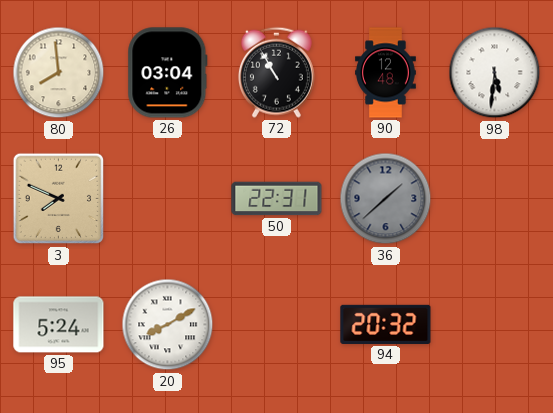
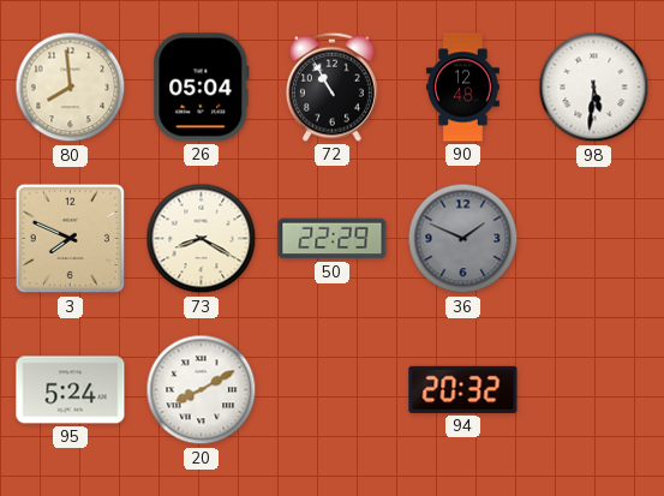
26: 03:04 -> 05:04 (202, 88)
73: none -> 8:20 (202, 239)
50: 22:31 -> 22:29 (333, 239)
36: 1:38 -> 1:49 (463, 239)
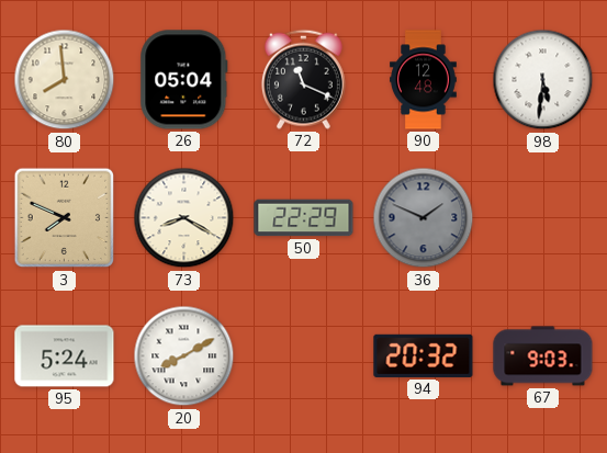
72: 10:55 -> 11:19 (303, 79)
67: none -> 9:03 (543, 356)
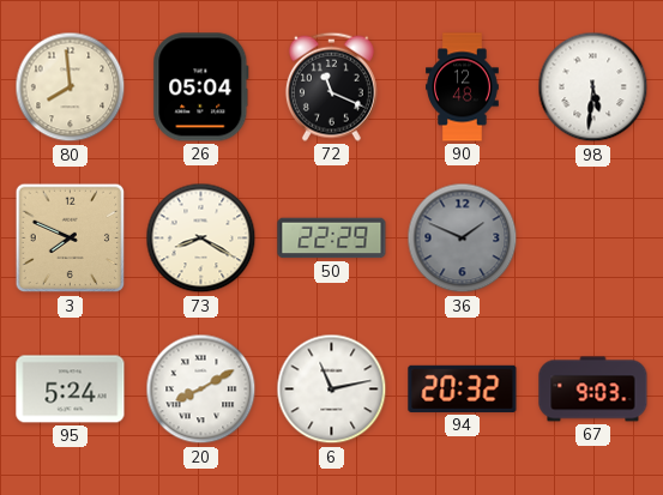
6: none -> 11:13 (332, 390)
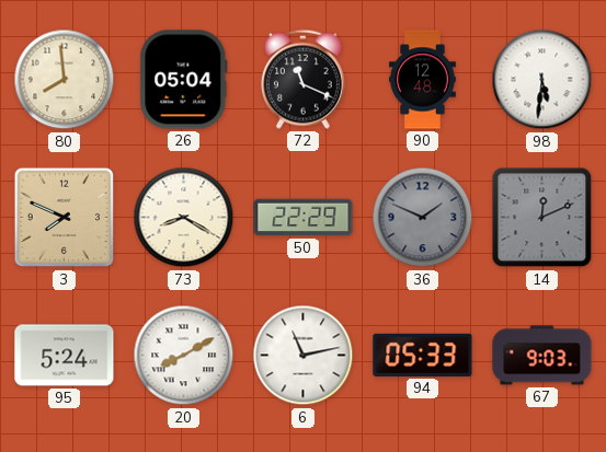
14: none -> 12:11 (542, 218)
94: 20:32 -> 05:33 (423, 355)
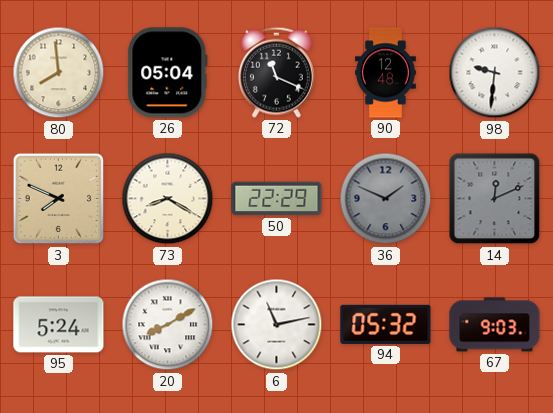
98: 5:31 -> 9:31 (495, 73)
94: 05:33 -> 05:32 (386, 324)
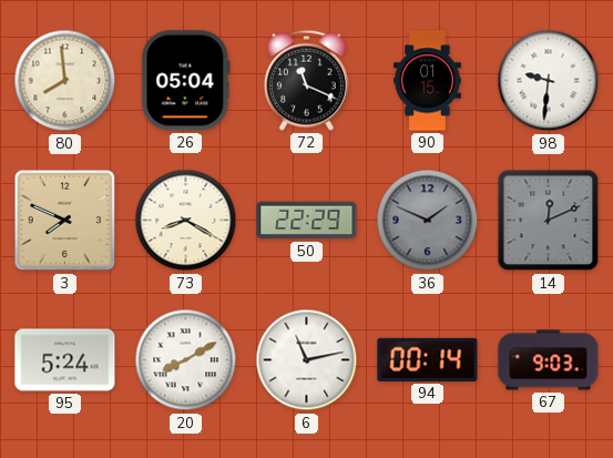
90: 12:48 -> 01:15 (428, 81)
94: 05:32 -> 00:14 (428, 359)
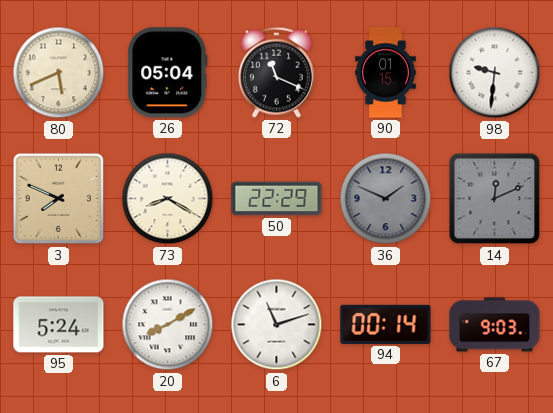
80: 7:59 -> 5:41 (59, 73)
6: 11:13 -> 11:12 (277, 325)
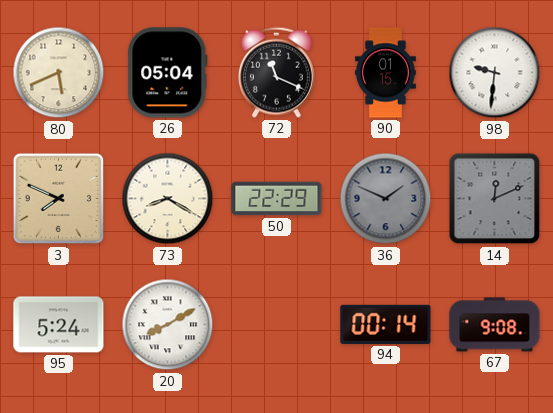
6: 11:12 -> none (277, 325)
67: 9:03 -> 9:08 (495, 325)
